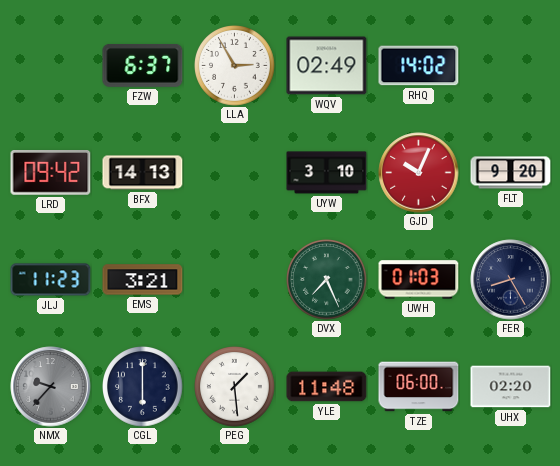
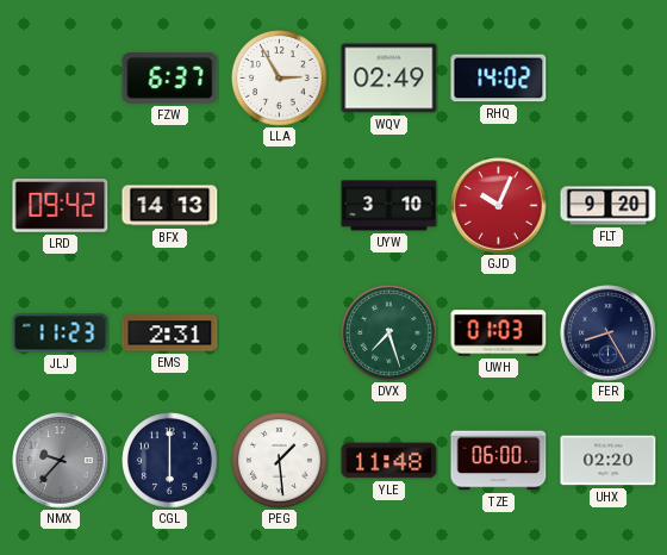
EMS: 3:21 -> 2:31 (170, 333)
DVX: 7:26 -> 7:27 (389, 333)
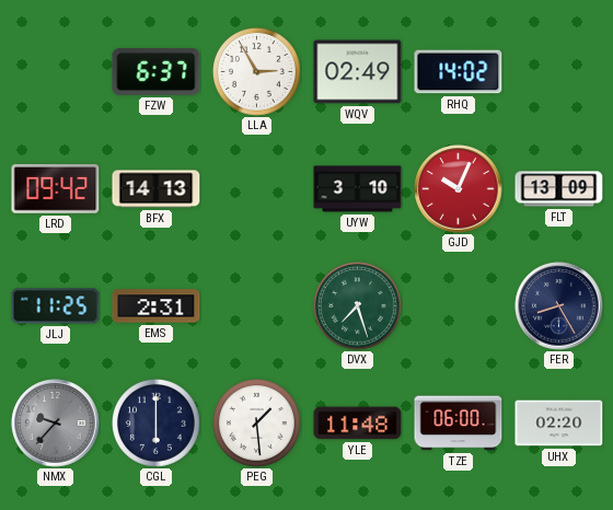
FLT: 9:20 -> 13:09 (559, 189)
JLJ: 11:23 -> 11:25 (56, 306)
UWH: 01:03 -> none (499, 333)
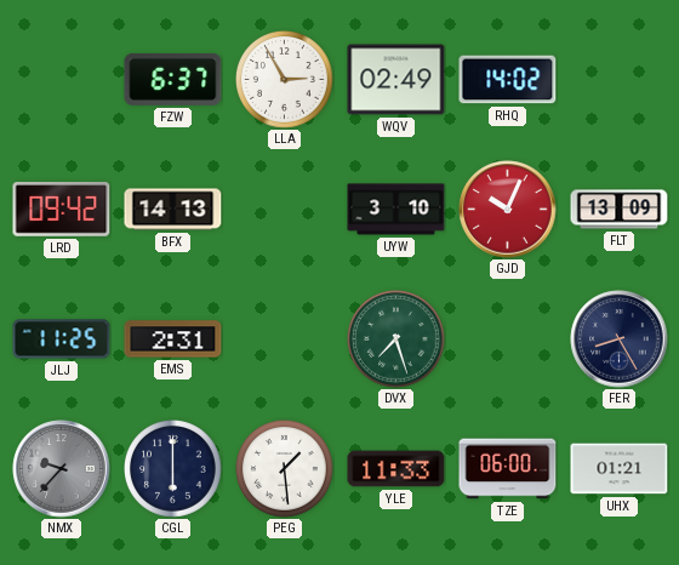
YLE: 11:48 -> 11:33 (396, 469)
UHX: 02:20 -> 01:21 (620, 469)
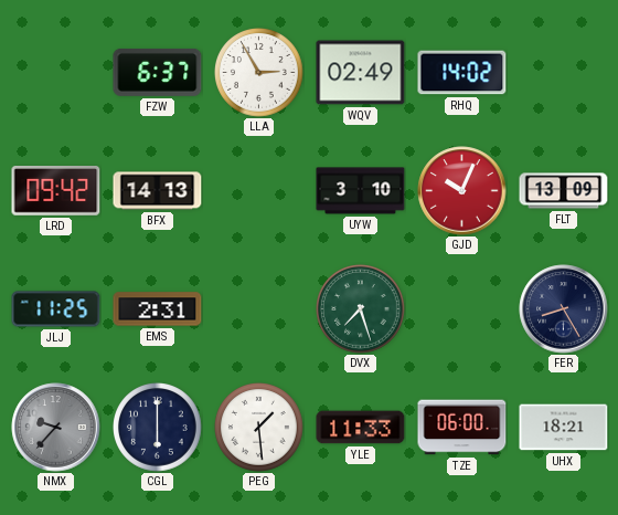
UHX: 01:21 -> 18:21 (564, 428)
